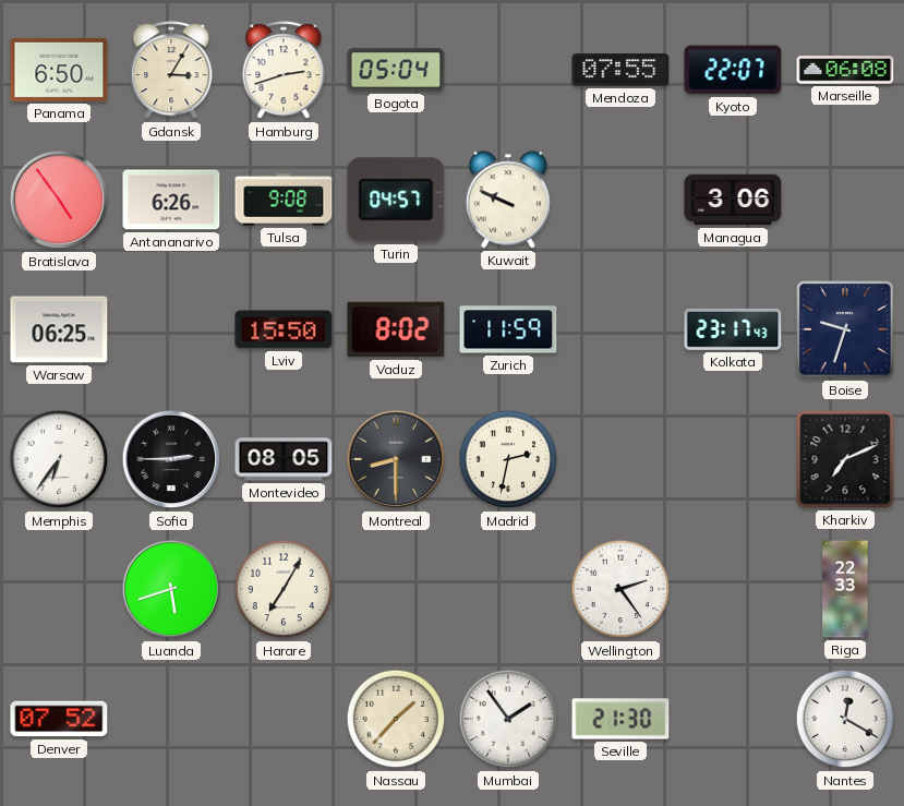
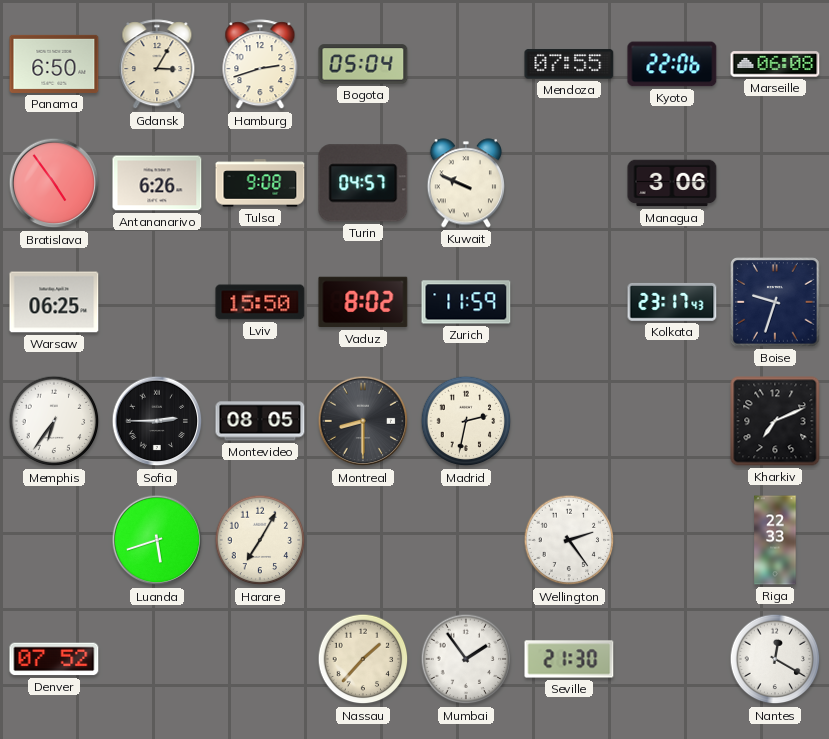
Kyoto: 22:07 -> 22:06 (672, 64)
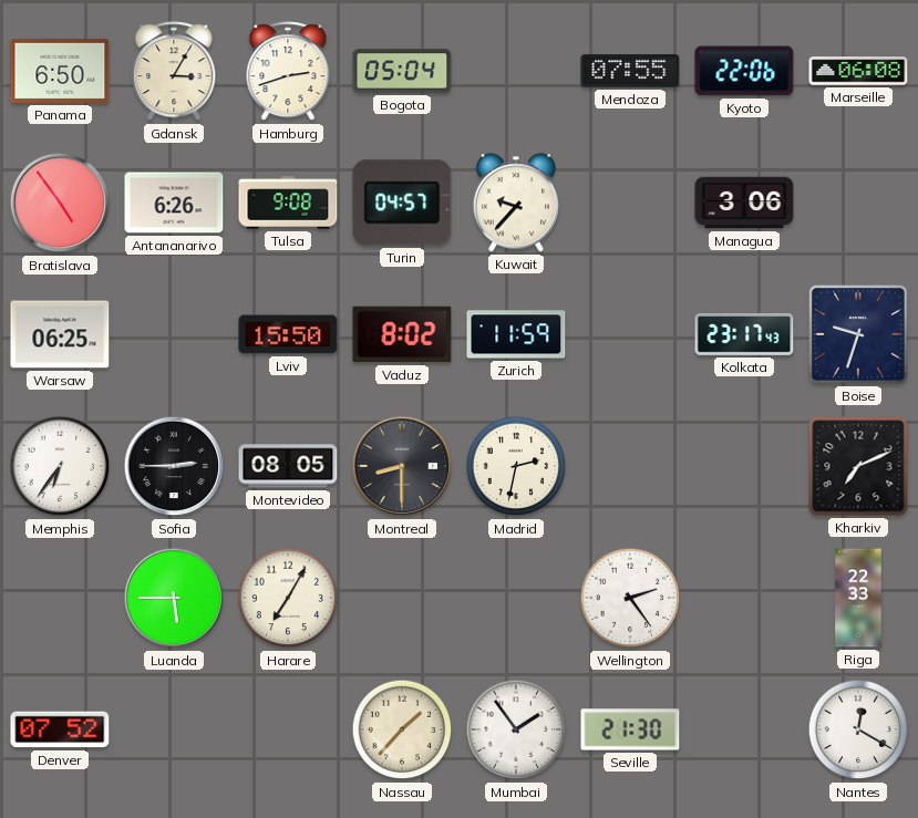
Kuwait: 9:49 -> 9:37 (516, 203)
Luanda: 5:42 -> 5:45 (174, 598)
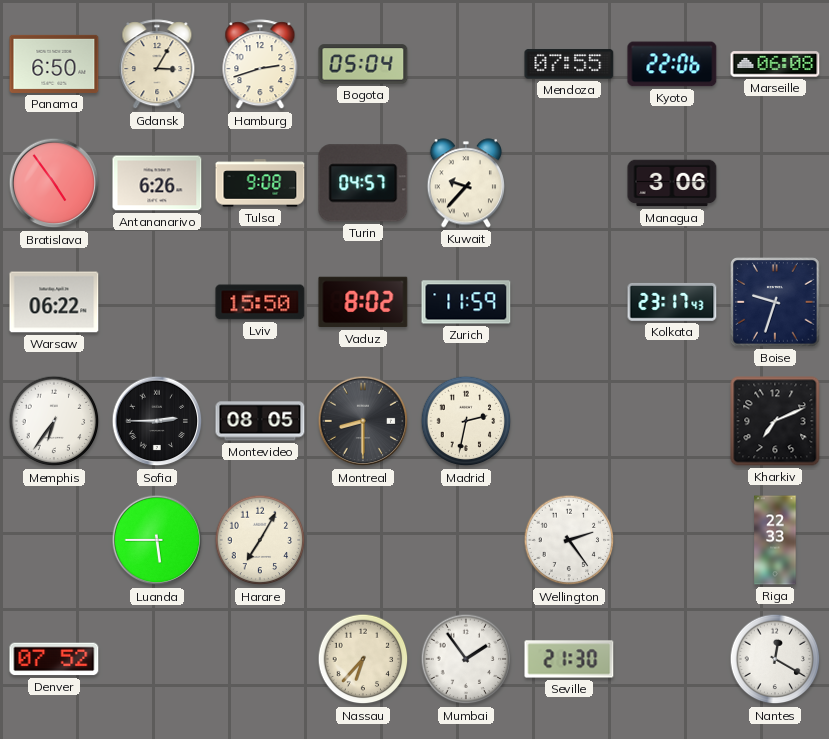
Warsaw: 06:25 -> 06:22 (54, 302)
Nassau: 1:37 -> 6:37 (363, 659)
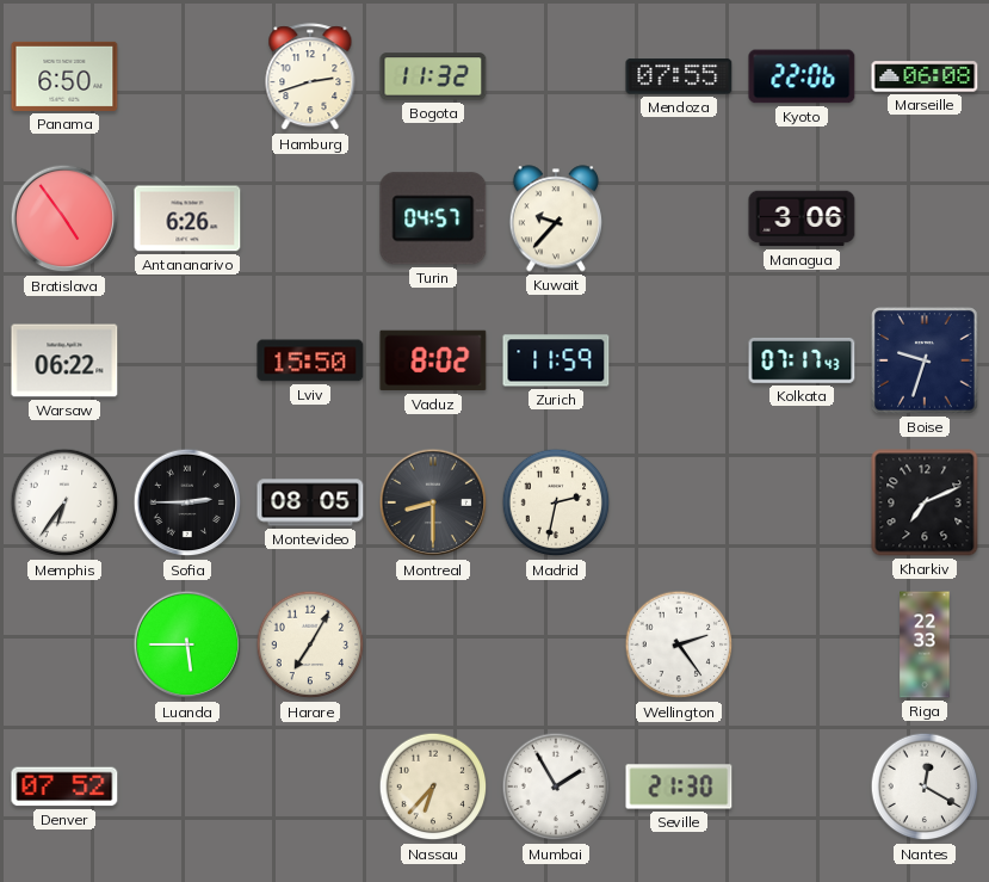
Gdansk: 3:05 -> none (157, 65)
Bogota: 05:04 -> 11:32 (433, 76)
Tulsa: 9:08 -> none (260, 183)
Kolkata: 23:17 -> 07:17 (802, 360)
Mumbai: 1:54 -> 1:55 (556, 787)
